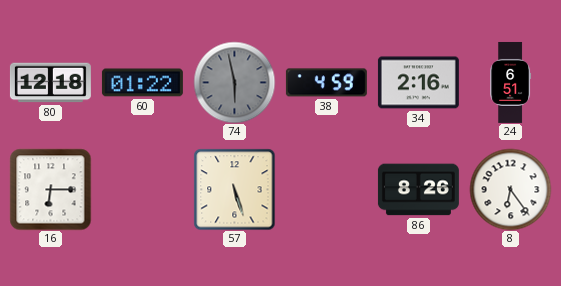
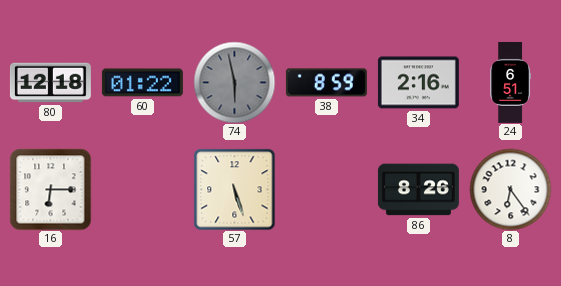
38: 4:59 -> 8:59 (326, 83)
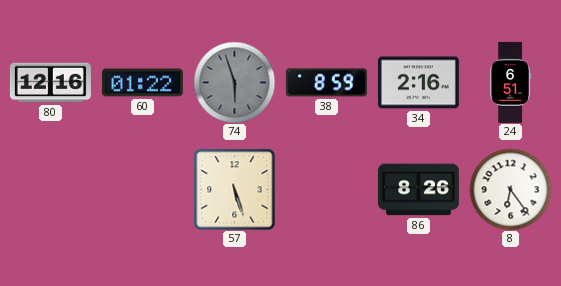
80: 12:18 -> 12:16 (50, 83)
74: 5:58 -> 5:57 (234, 82)
16: 6:15 -> none (50, 189)
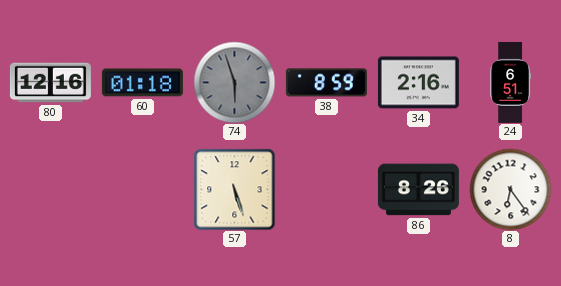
60: 01:22 -> 01:18 (142, 83)
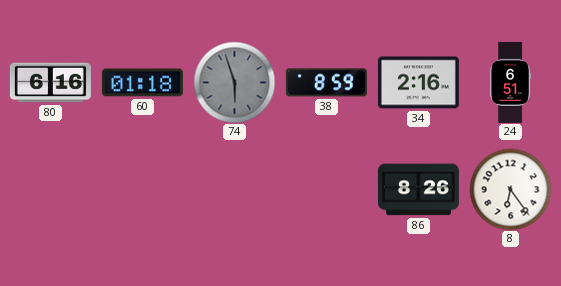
80: 12:16 -> 6:16 (50, 83)
57: 5:27 -> none (234, 189)
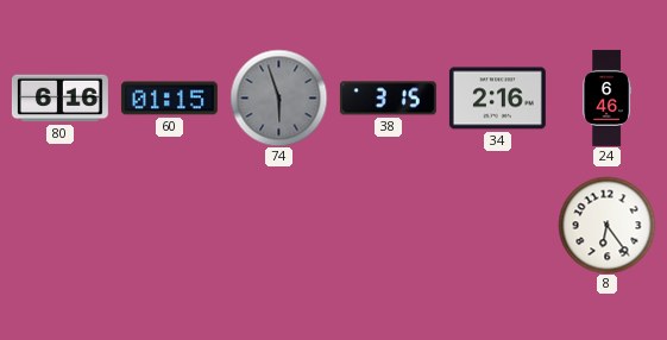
60: 01:18 -> 01:15 (169, 99)
38: 8:59 -> 3:15 (388, 99)
24: 6:51 -> 6:46 (608, 97)
86: 8:26 -> none (418, 190)
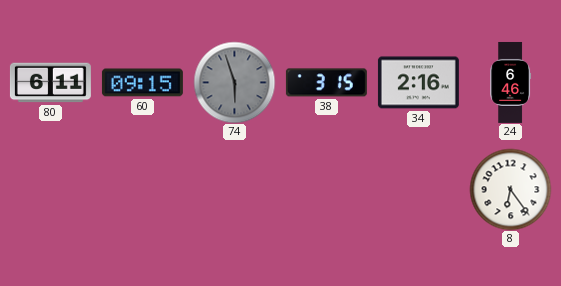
80: 6:16 -> 6:11 (50, 83)
60: 01:15 -> 09:15 (142, 83)
